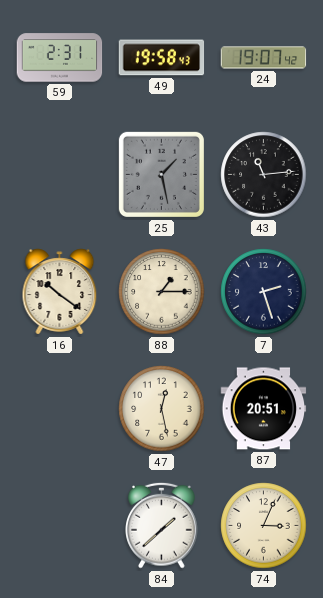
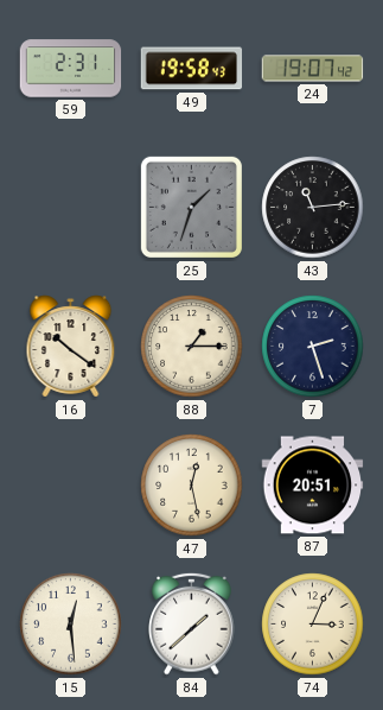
25: 1:28 -> 1:33 (191, 207)
15: none -> 12:29 (71, 625)
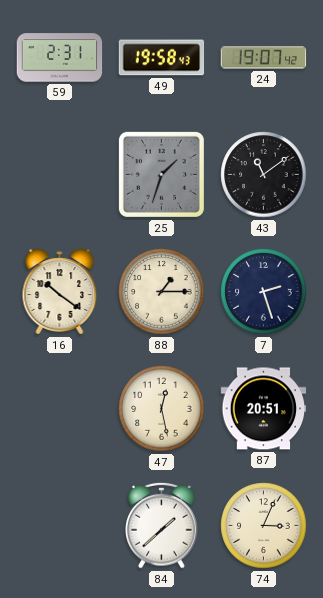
43: 11:14 -> 11:09 (264, 175)
15: 12:29 -> none (71, 625)
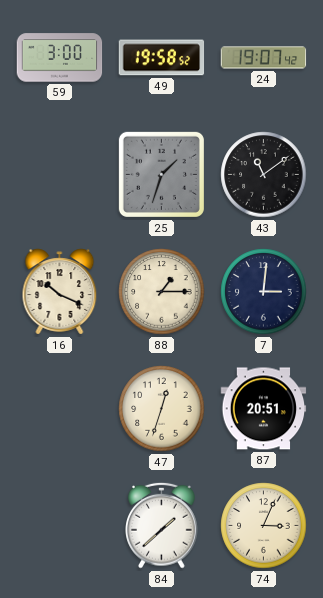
59: 2:31 -> 3:00 (60, 58)
49: 19:58:43 -> 19:58:52 (162, 58)
16: 10:21 -> 10:19 (60, 292)
7: 2:27 -> 3:01 (264, 292)
47: 12:28 -> 12:33 (162, 409)
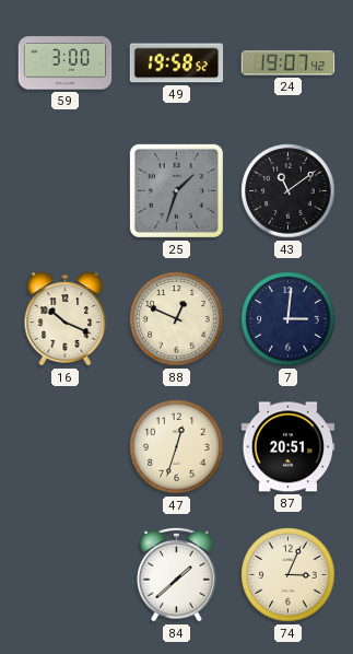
88: 1:15 -> 12:49 (177, 319)
